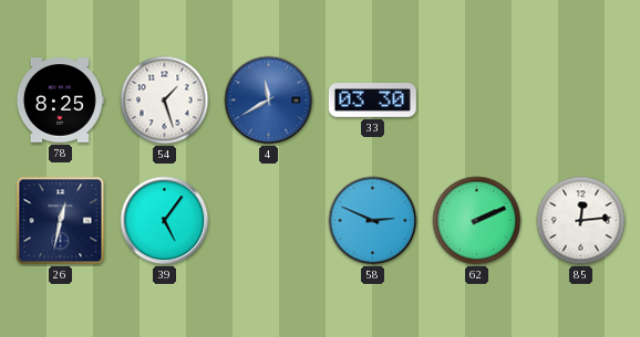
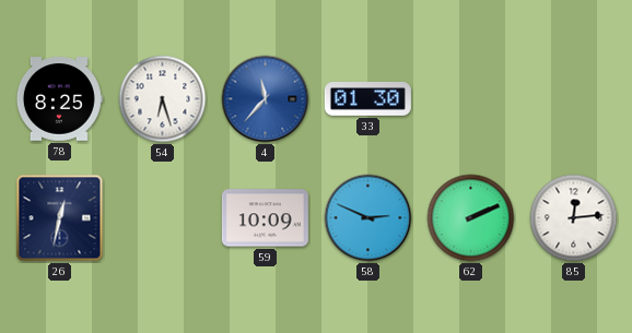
54: 1:27 -> 6:27 (163, 99)
4: 11:40 -> 11:37 (266, 99)
33: 03:30 -> 01:30 (367, 98)
39: 5:06 -> none (165, 221)
59: none -> 10:09 (265, 218)
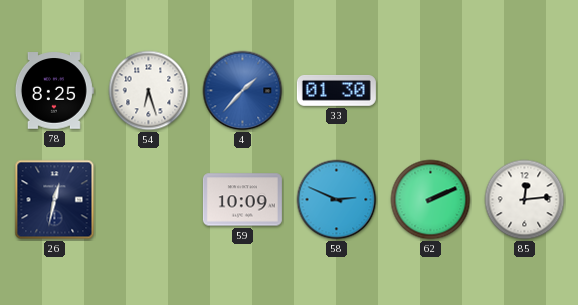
4: 11:37 -> 1:37 (243, 91)
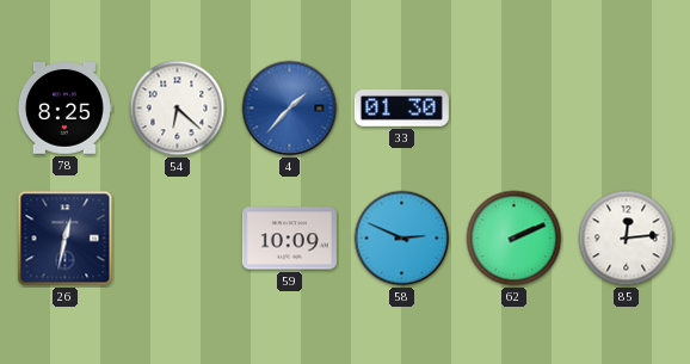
54: 6:27 -> 6:22 (178, 109)
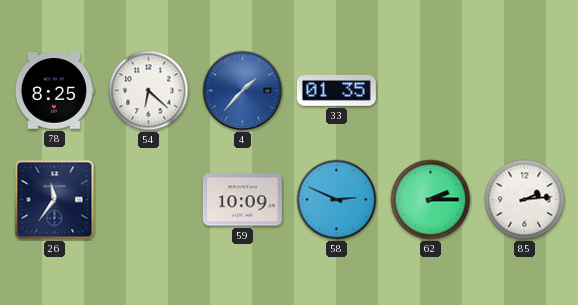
33: 01:30 -> 01:35 (336, 90)
26: 12:32 -> 11:36 (55, 200)
62: 2:11 -> 2:15 (431, 200)
85: 12:14 -> 2:14 (525, 200)
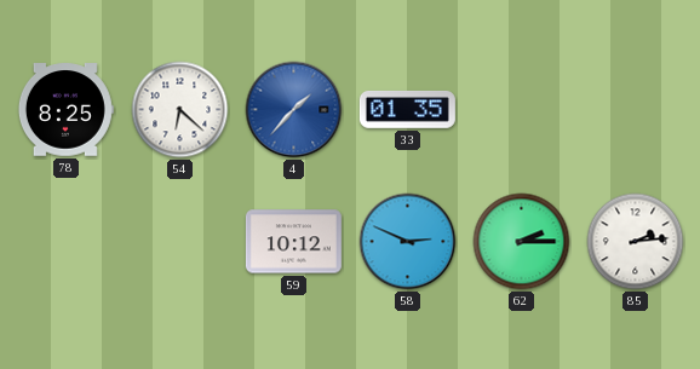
26: 11:36 -> none (55, 200)
59: 10:09 -> 10:12 (293, 242)
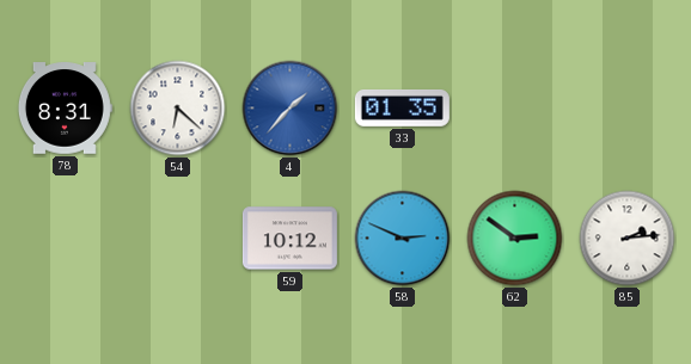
78: 8:25 -> 8:31 (65, 109)
62: 2:15 -> 2:51 (515, 239)
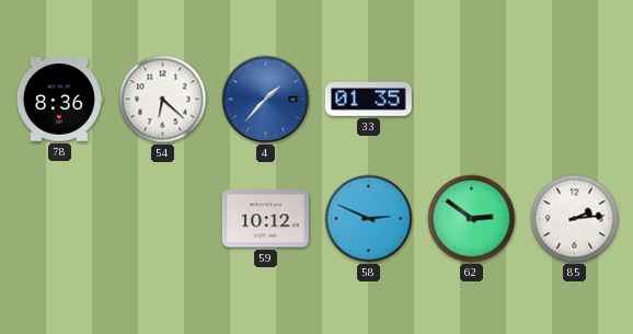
78: 8:31 -> 8:36 (59, 100)
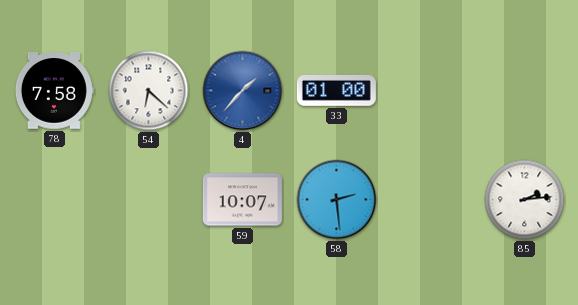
78: 8:36 -> 7:58 (54, 91)
33: 01:35 -> 01:00 (336, 90)
59: 10:12 -> 10:07 (242, 200)
58: 2:49 -> 2:29 (337, 200)
62: 2:51 -> none (472, 219)
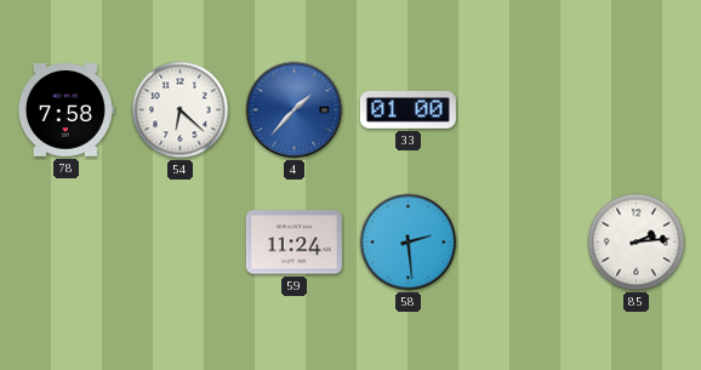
59: 10:07 -> 11:24 (293, 243)
